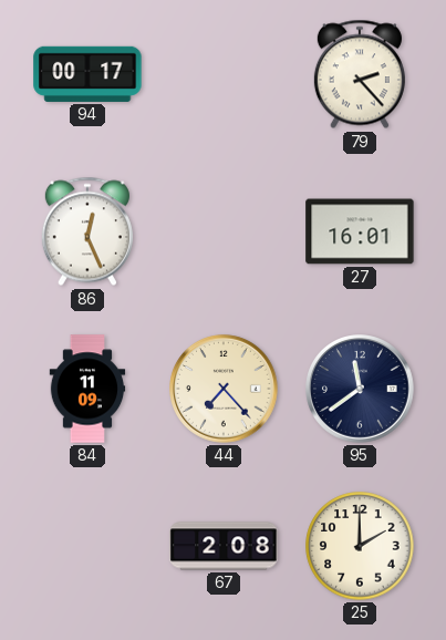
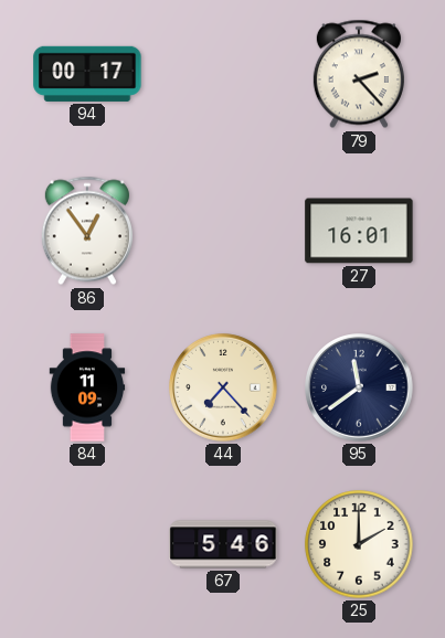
86: 12:26 -> 12:54 (87, 231)
67: 2:08 -> 5:46 (223, 544)
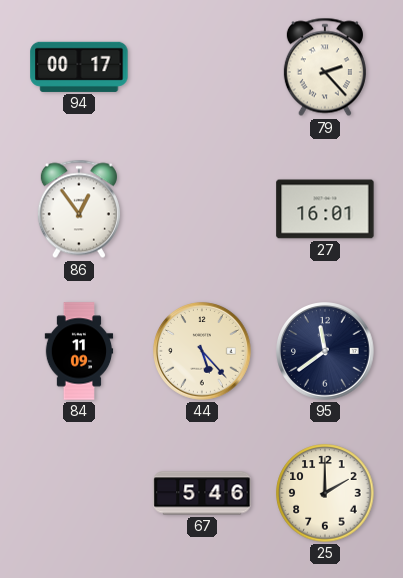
44: 7:23 -> 5:23 (202, 351)
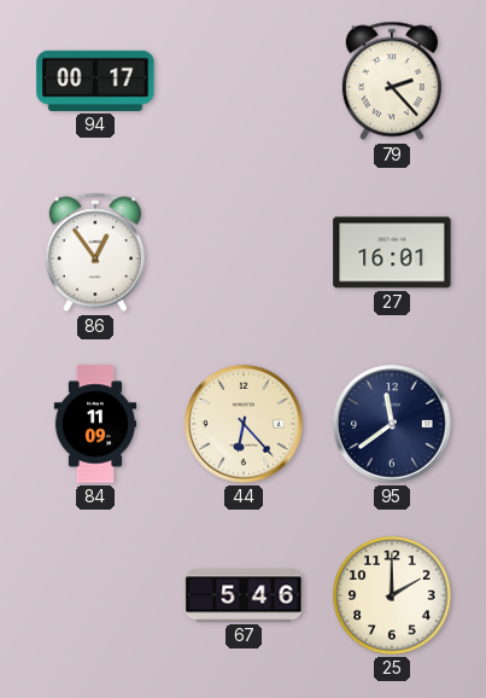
44: 5:23 -> 6:23 (244, 424)
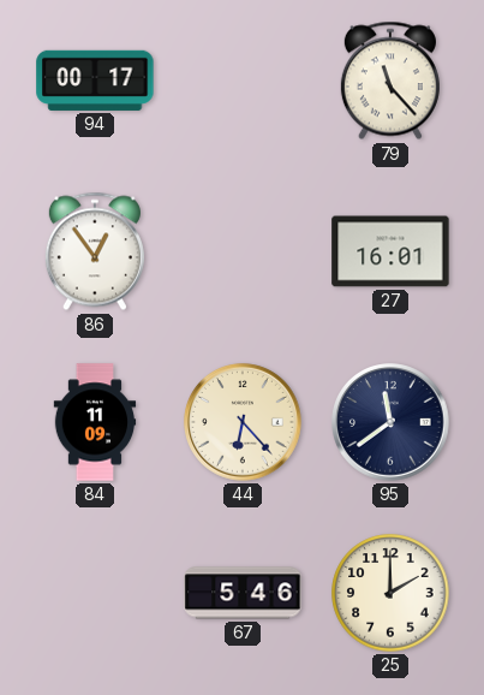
79: 2:23 -> 11:23 (390, 81)
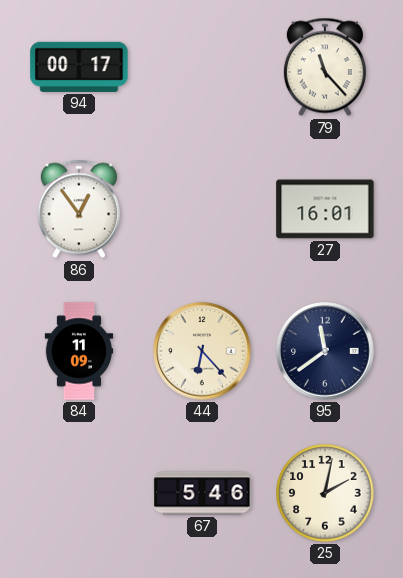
25: 2:00 -> 2:02 (325, 493)
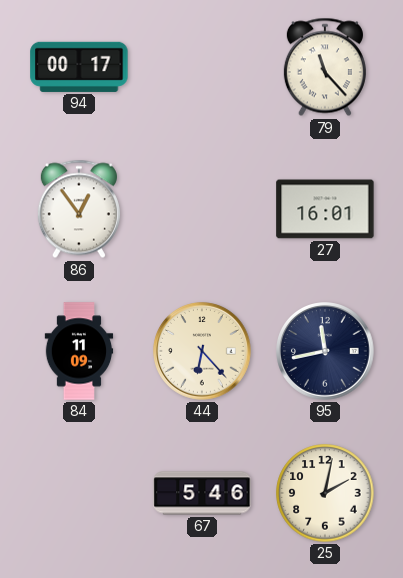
95: 11:39 -> 11:43 (325, 351)
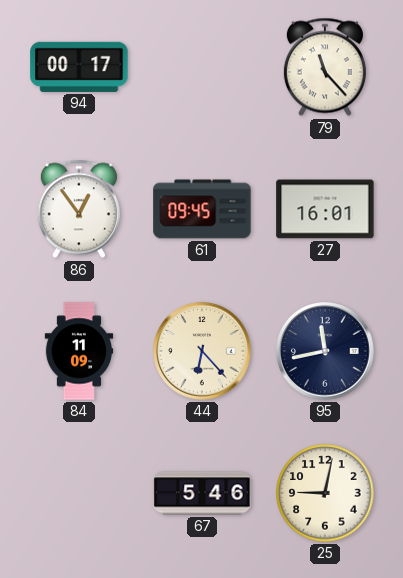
61: none -> 09:45 (202, 209)
25: 2:02 -> 9:02 (325, 493)
